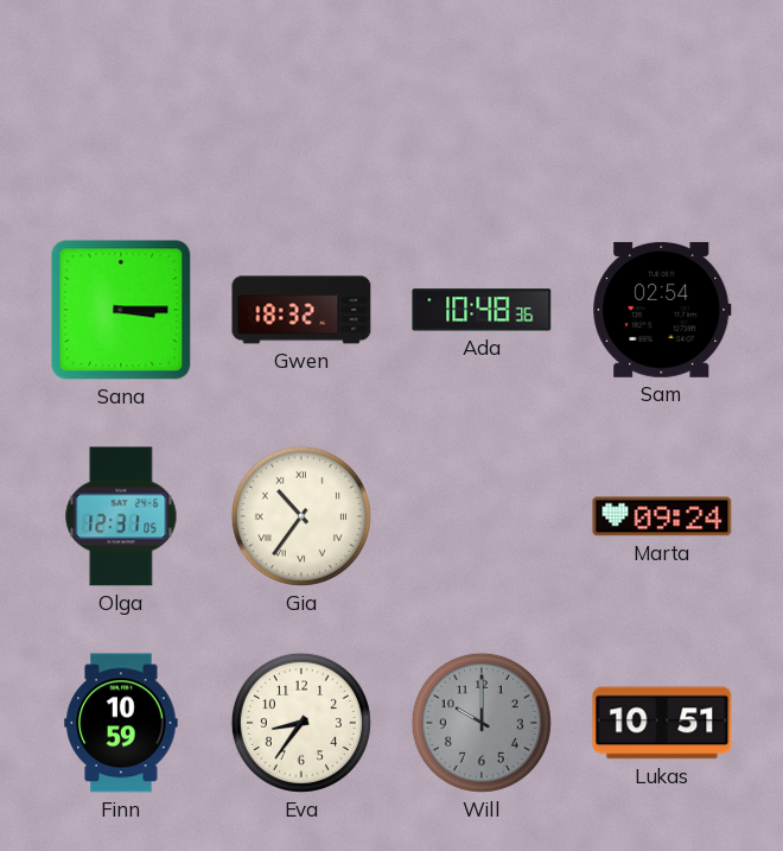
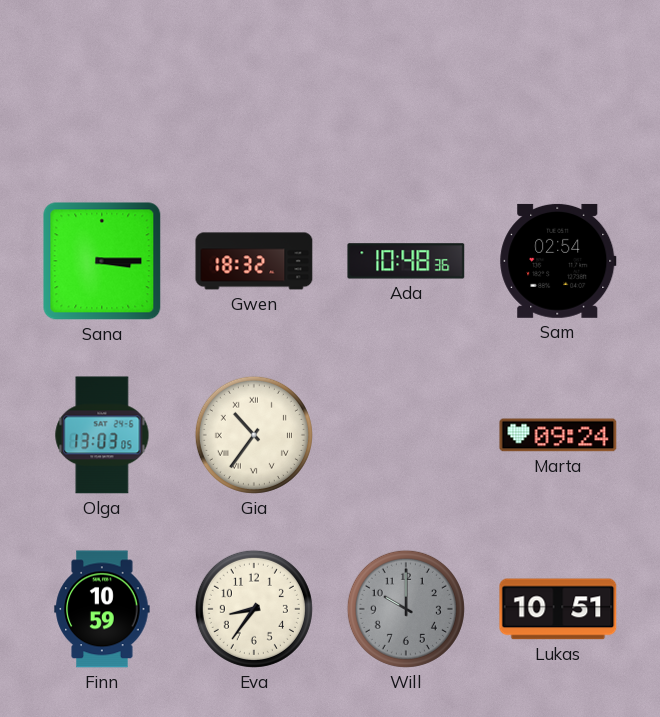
Olga: 12:31 -> 13:03 (102, 435)
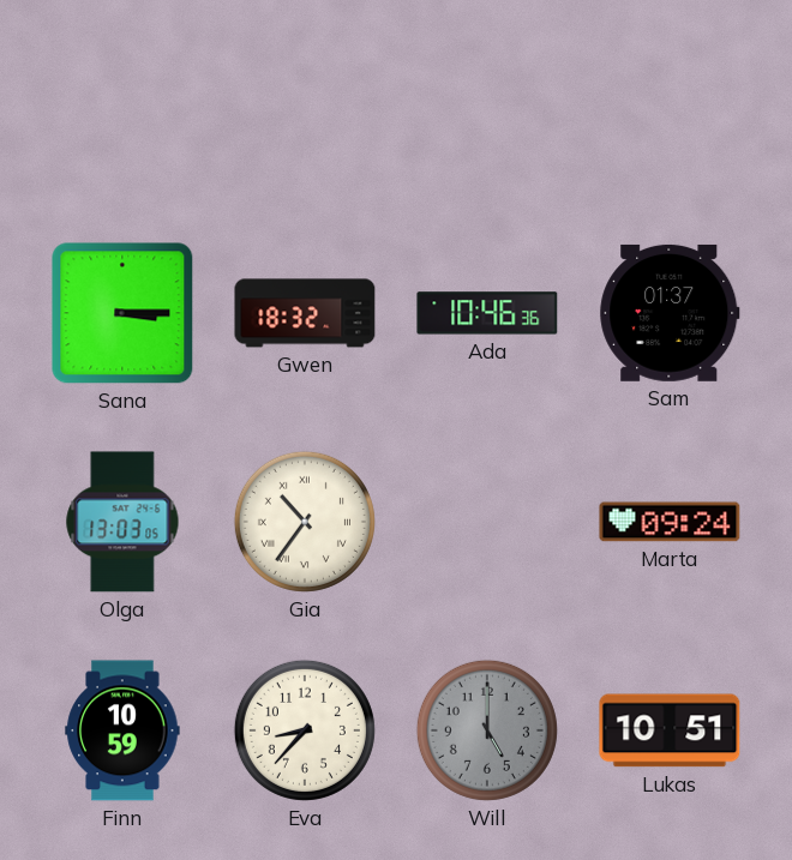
Ada: 10:48 -> 10:46 (487, 313)
Sam: 02:54 -> 01:37 (670, 313)
Eva: 8:36 -> 8:37 (305, 730)
Will: 10:00 -> 5:00 (487, 730)
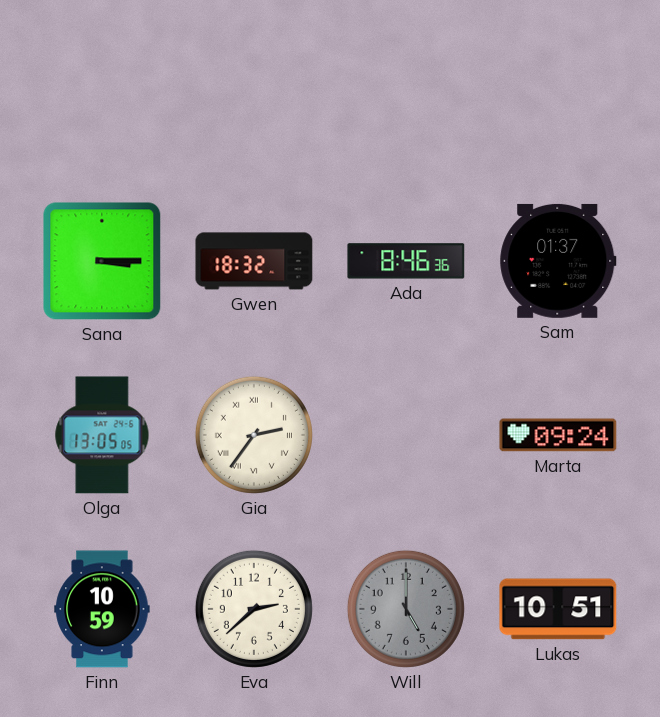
Ada: 10:46 -> 8:46 (406, 261)
Olga: 13:03 -> 13:05 (102, 435)
Gia: 10:36 -> 2:36 (254, 435)
Eva: 8:37 -> 2:38 (254, 609)
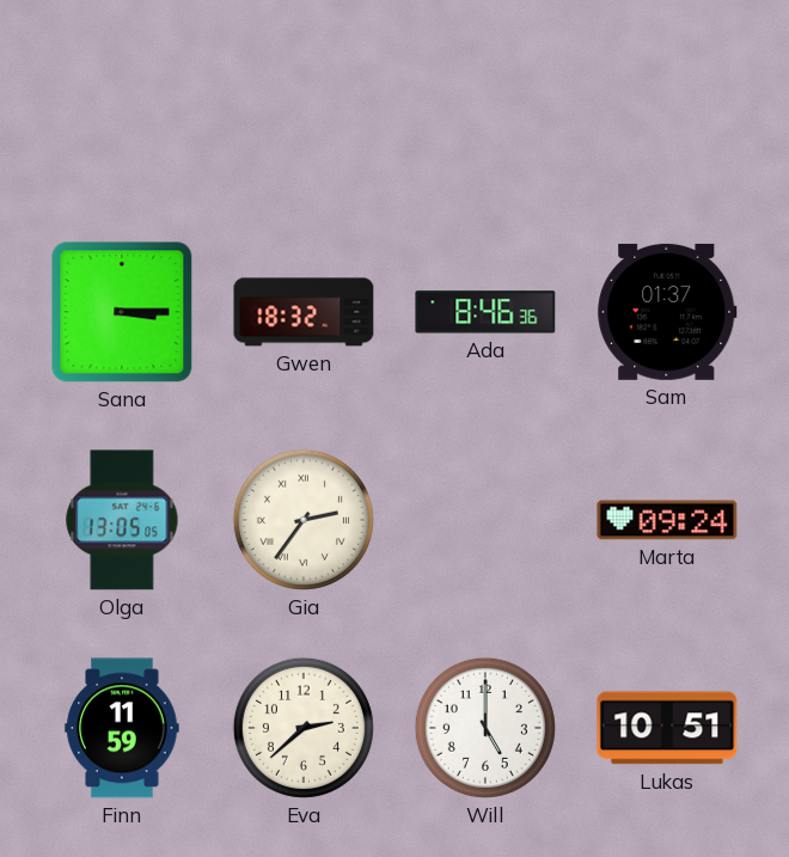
Finn: 10:59 -> 11:59 (122, 728)
Will dial: grey -> white (485, 728)
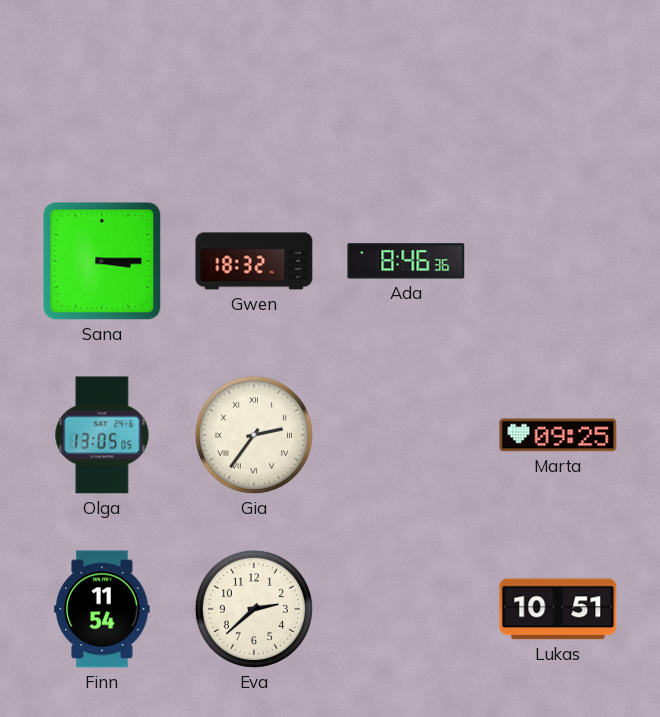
Sam: 01:37 -> none (667, 312)
Marta: 09:24 -> 09:25 (558, 435)
Finn: 11:59 -> 11:54 (102, 609)
Will: 5:00 -> none (485, 728)
